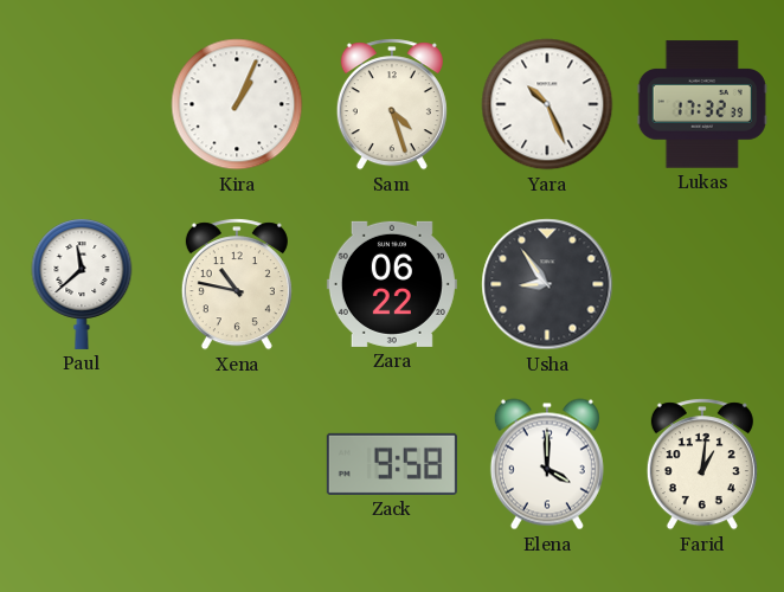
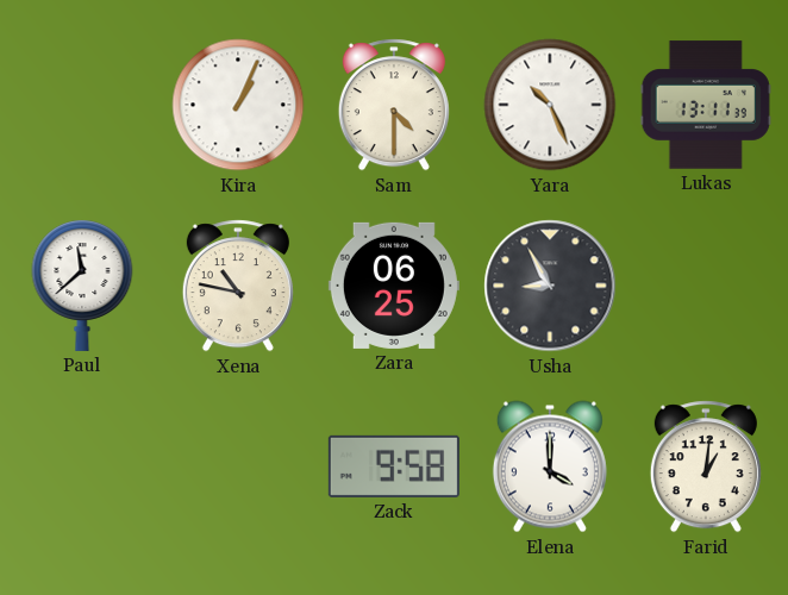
Sam: 4:27 -> 4:30 (394, 105)
Lukas: 17:32 -> 13:11 (706, 105)
Zara: 06:22 -> 06:25 (394, 286)
Usha: 8:54 -> 8:55 (550, 286)
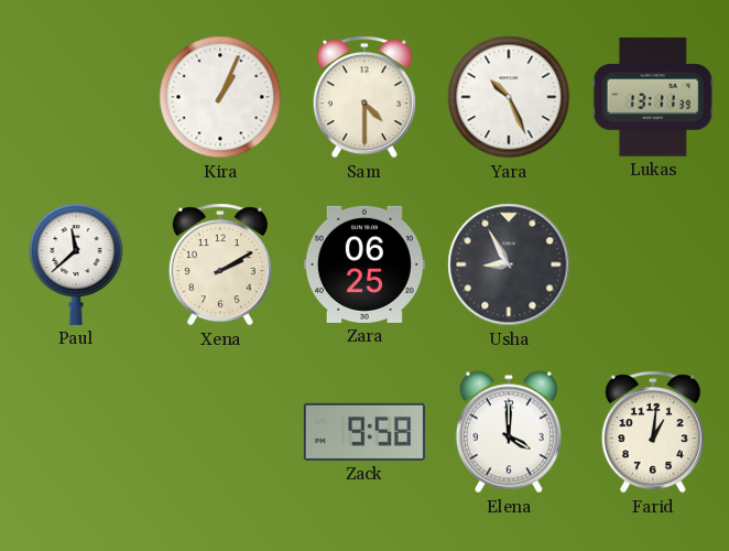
Xena: 10:47 -> 2:10 (220, 264)
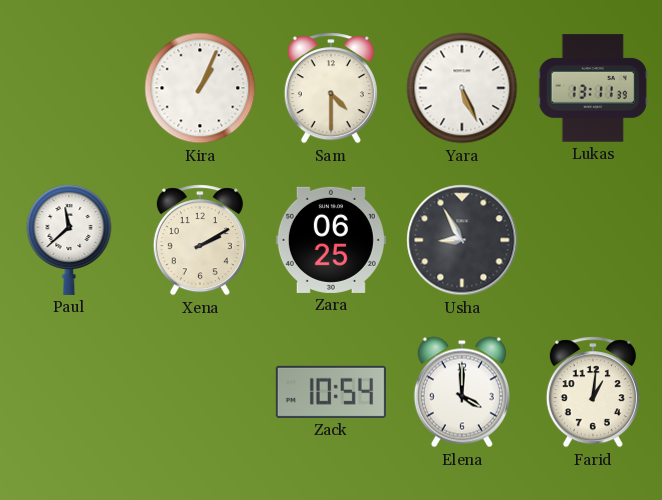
Yara: 10:26 -> 5:26 (462, 88)
Zack: 9:58 -> 10:54 (331, 392)
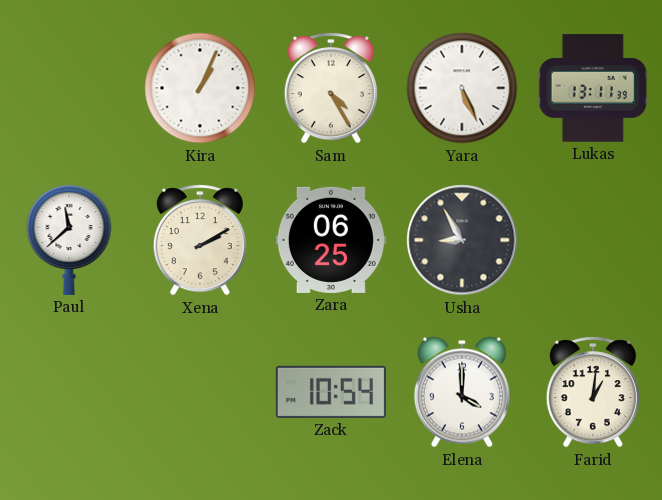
Sam: 4:30 -> 4:25 (331, 88)
